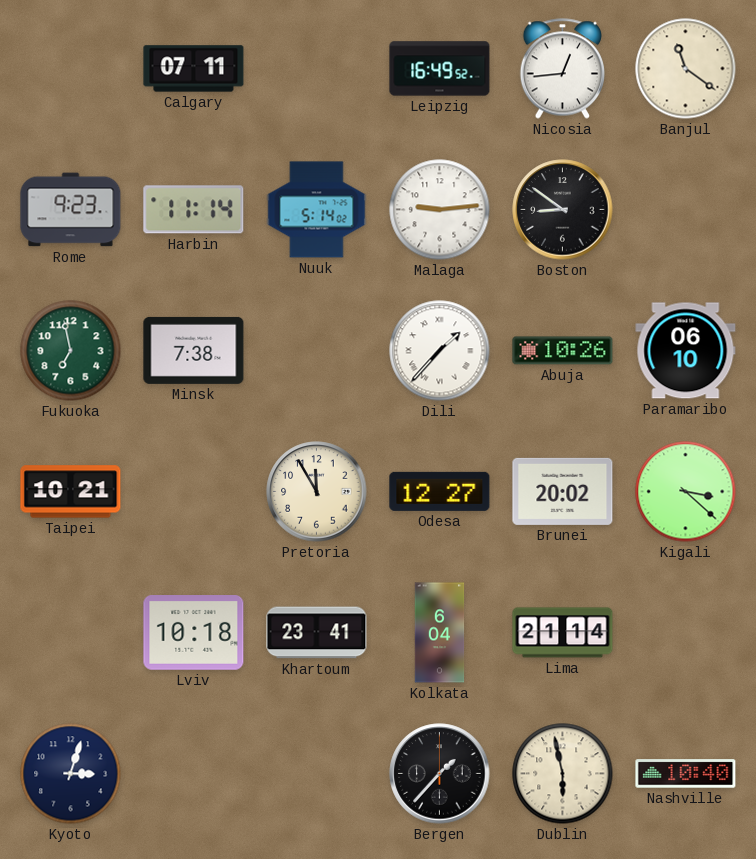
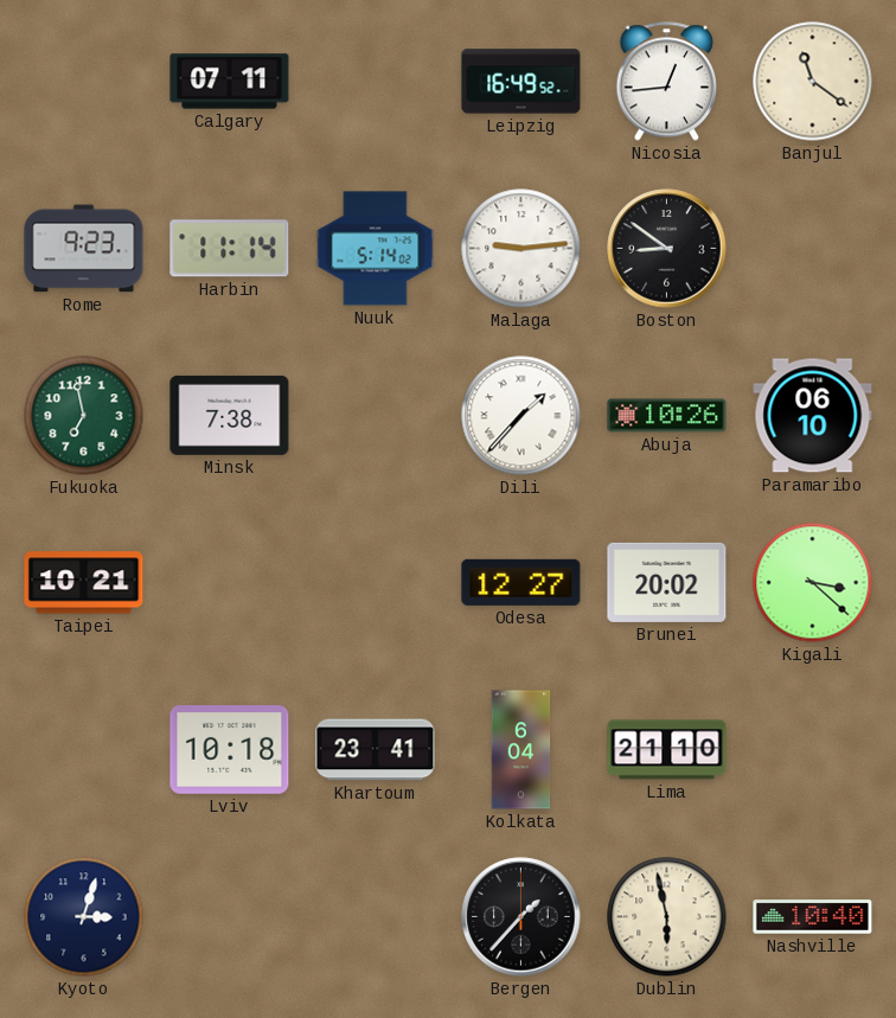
Pretoria: 11:55 -> none (317, 492)
Lima: 21:14 -> 21:10 (667, 750)
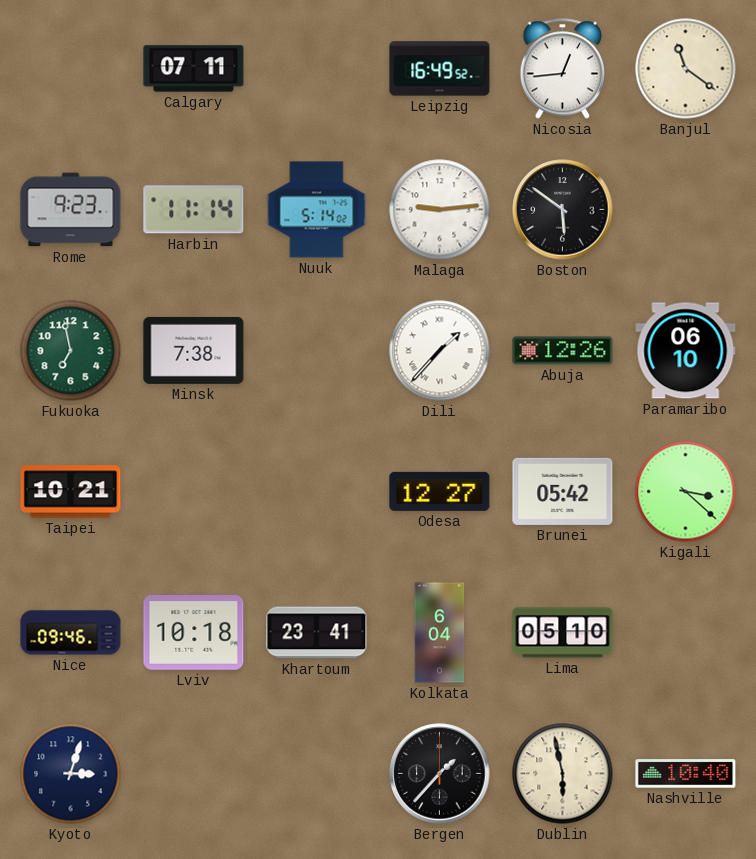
Boston: 8:51 -> 5:51 (563, 210)
Abuja: 10:26 -> 12:26 (563, 351)
Brunei: 20:02 -> 05:42 (563, 491)
Nice: none -> 09:46 (71, 633)
Lima: 21:10 -> 05:10 (563, 633)
